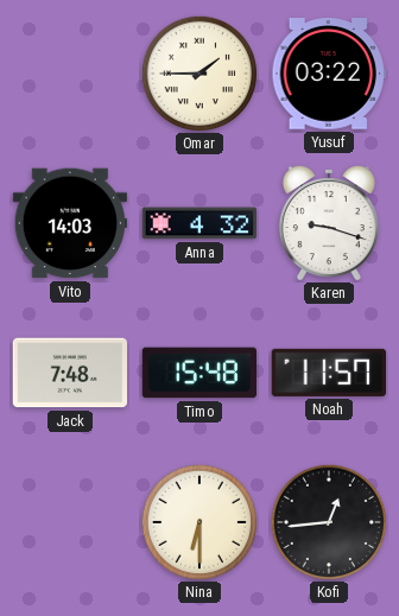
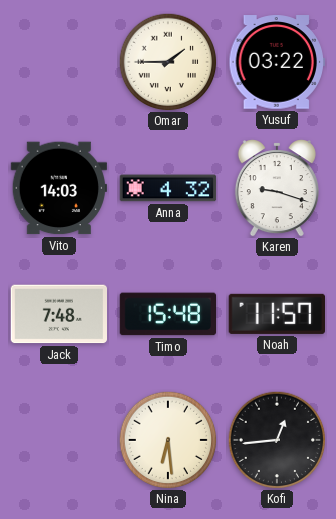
Nina: 6:30 -> 6:29 (168, 440)
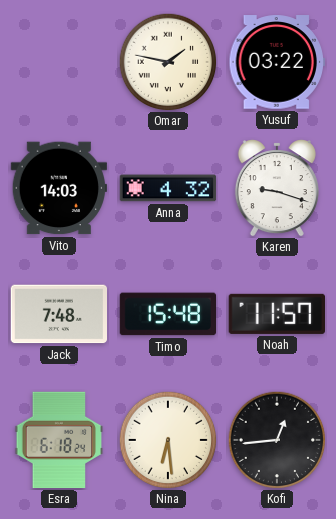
Omar: 1:45 -> 1:47 (168, 62)
Esra: none -> 6:18 (59, 440)
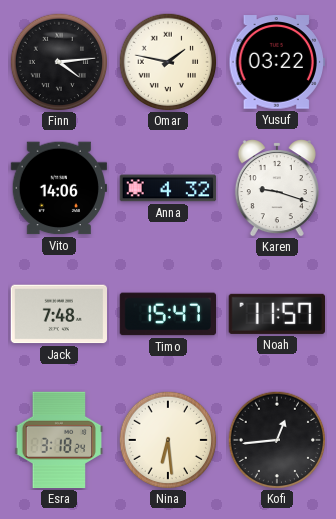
Finn: none -> 4:14 (59, 62)
Vito: 14:03 -> 14:06 (59, 188)
Timo: 15:48 -> 15:47 (168, 314)
Esra: 6:18 -> 3:18 (59, 440)
